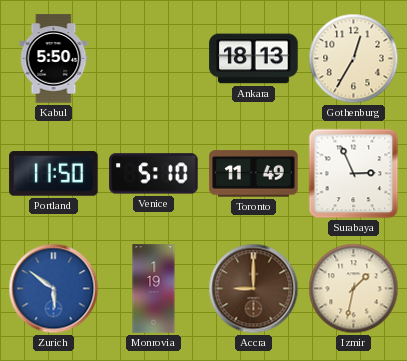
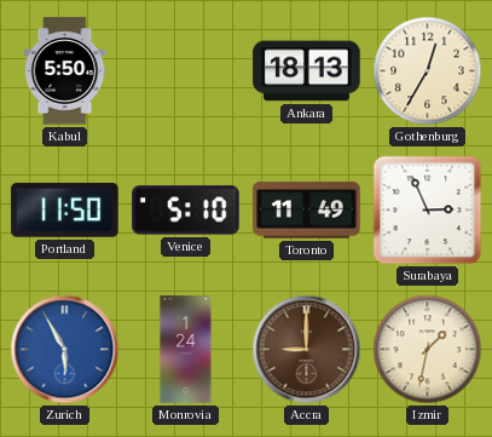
Zurich: 5:51 -> 5:55 (65, 350)
Monrovia: 1:19 -> 1:24 (186, 350)
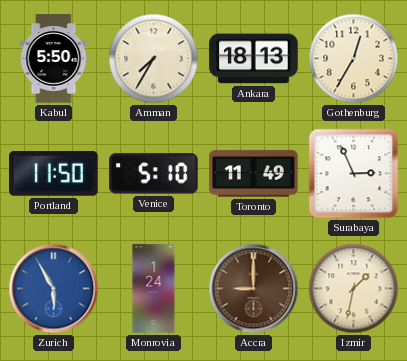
Amman: none -> 7:35 (154, 59)
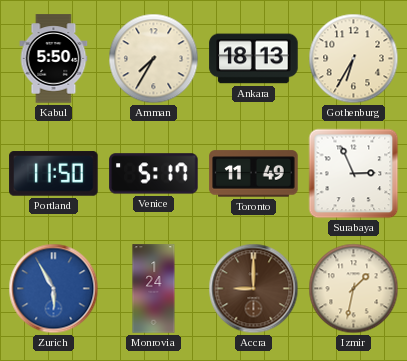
Gothenburg: 12:35 -> 6:35 (354, 59)
Venice: 5:10 -> 5:17 (154, 174)
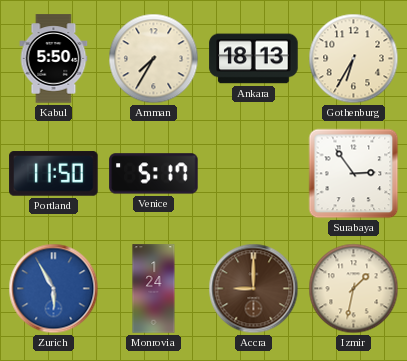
Toronto: 11:49 -> none (254, 174)
Surabaya: 2:56 -> 2:54 (354, 174)
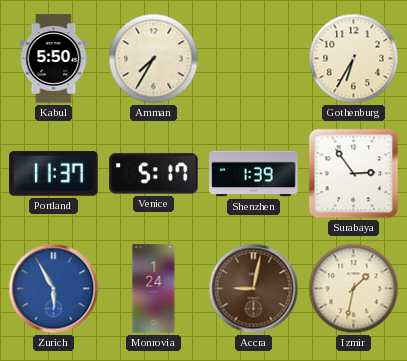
Ankara: 18:13 -> none (254, 59)
Portland: 11:50 -> 11:37 (54, 174)
Shenzhen: none -> 1:39 (254, 174)
Accra: 9:00 -> 9:02 (254, 289)
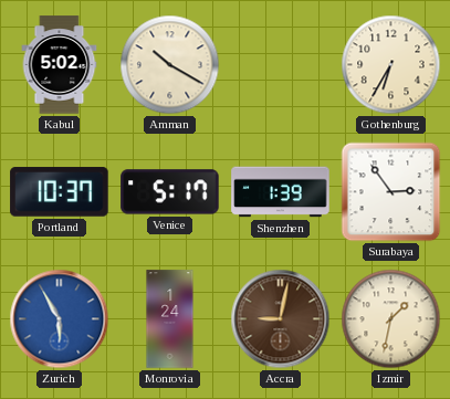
Kabul: 5:50 -> 5:02 (60, 65)
Amman: 7:35 -> 10:20 (170, 65)
Portland: 11:37 -> 10:37 (60, 192)
